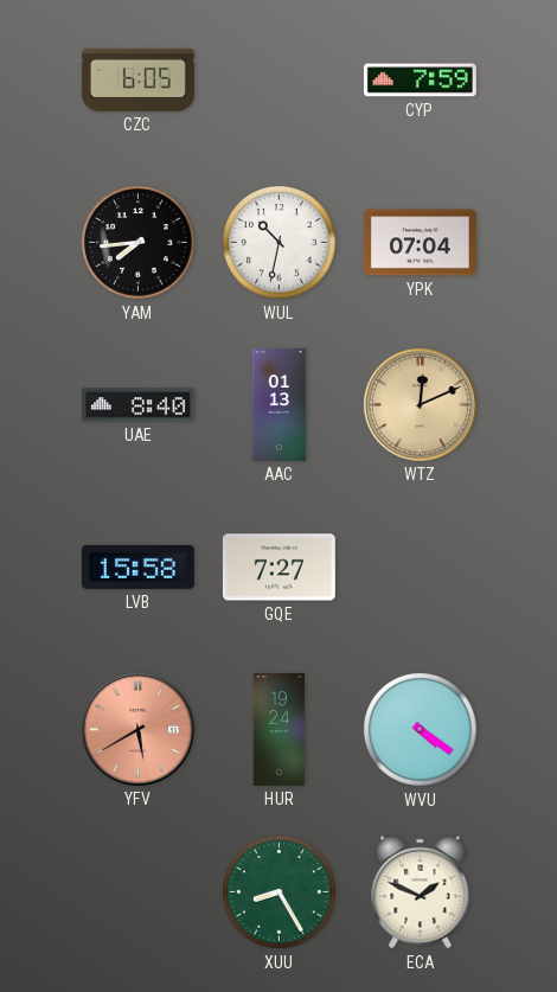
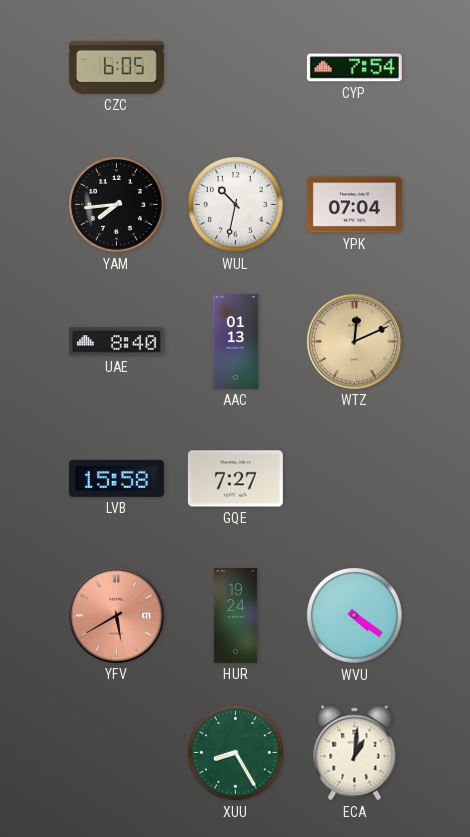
CYP: 7:59 -> 7:54 (354, 68)
ECA: 1:49 -> 1:01 (355, 753)
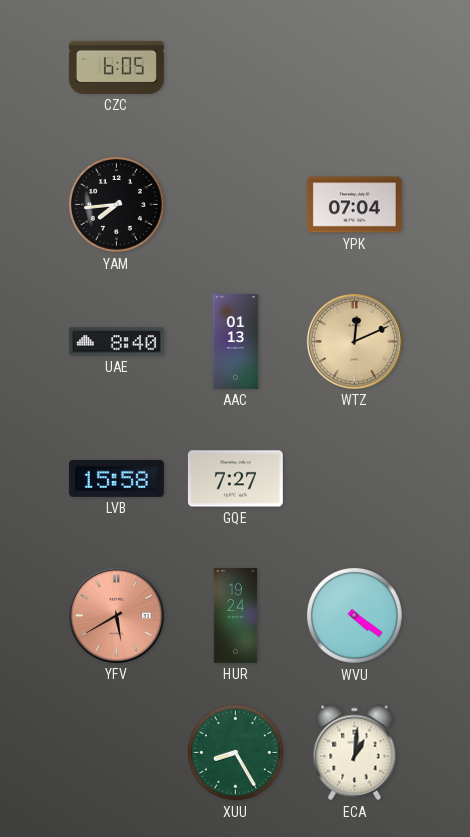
CYP: 7:54 -> none (354, 68)
WUL: 10:32 -> none (236, 205)
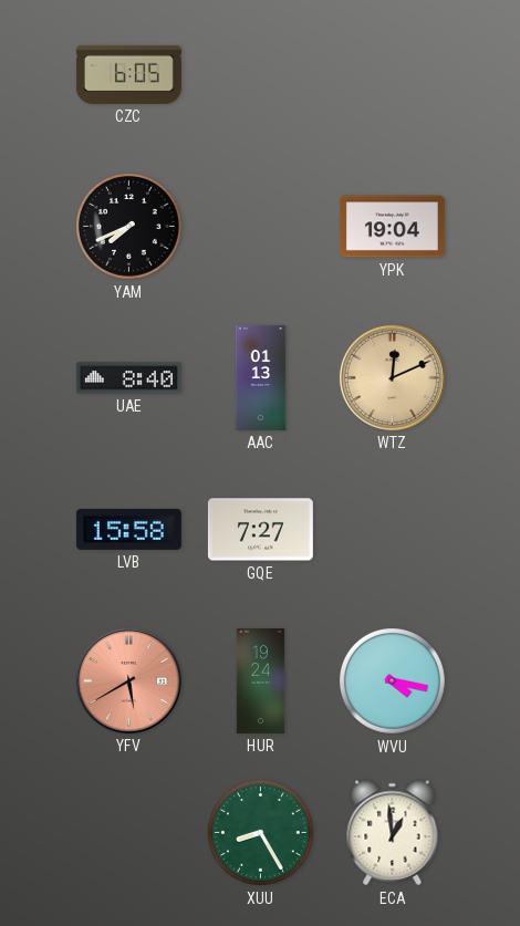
YAM: 7:44 -> 7:41 (129, 227)
YPK: 07:04 -> 19:04 (392, 227)
WVU: 4:21 -> 4:17 (393, 682)
ECA: 1:01 -> 12:59 (393, 833)
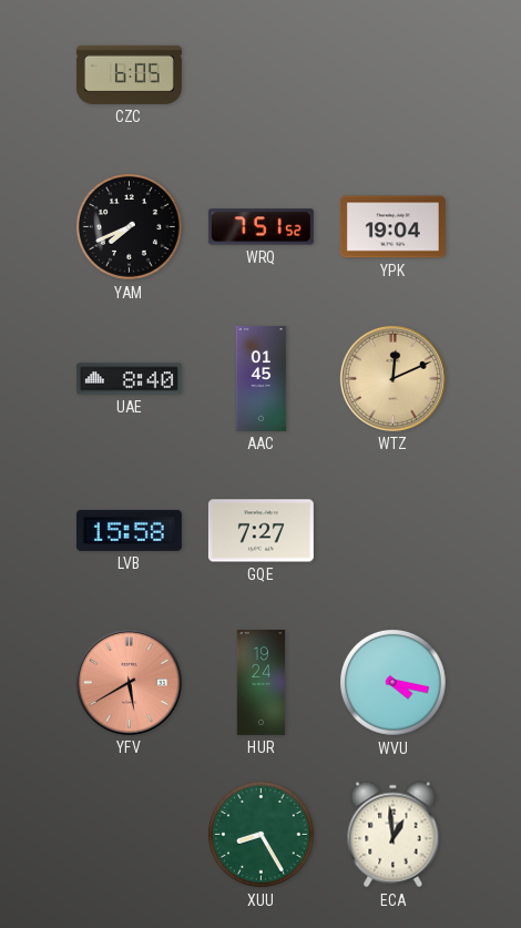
WRQ: none -> 7:51 (260, 227)
AAC: 01:13 -> 01:45 (262, 378)
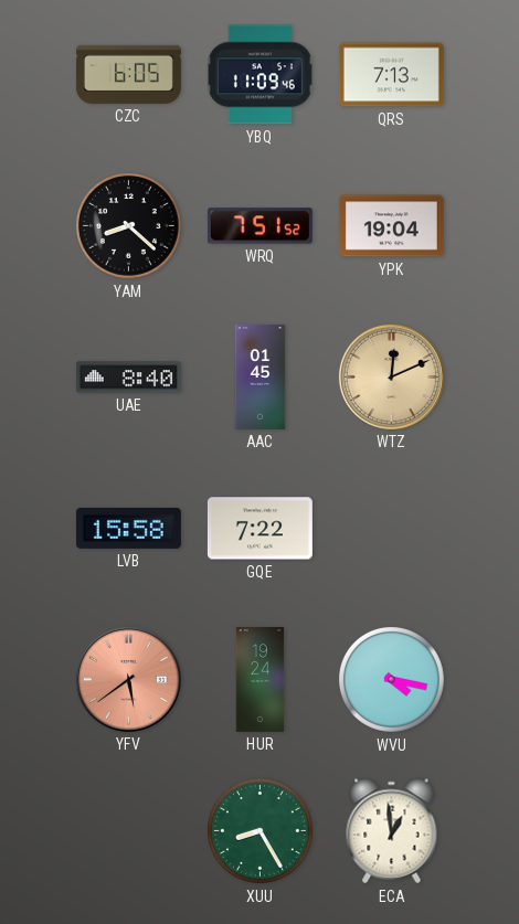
YBQ: none -> 11:09 (259, 75)
QRS: none -> 7:13 (391, 75)
YAM: 7:41 -> 8:22 (129, 226)
GQE: 7:27 -> 7:22 (259, 529)
YFV: 5:40 -> 5:39 (128, 679)
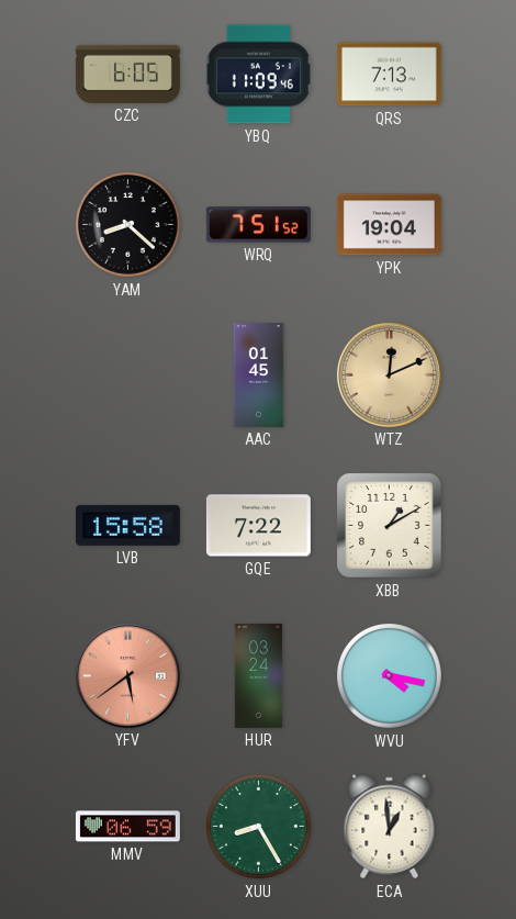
UAE: 8:40 -> none (128, 378)
XBB: none -> 1:10 (390, 526)
HUR: 19:24 -> 03:24 (259, 675)
MMV: none -> 06:59 (127, 827)
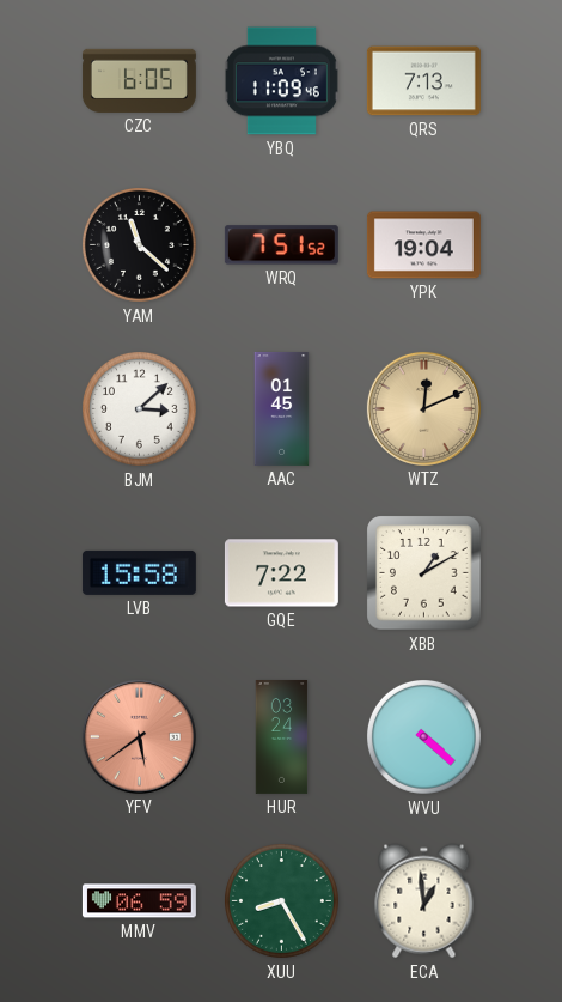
YAM: 8:22 -> 11:22 (140, 245)
BJM: none -> 3:08 (140, 409)
WVU: 4:17 -> 4:22 (424, 737)
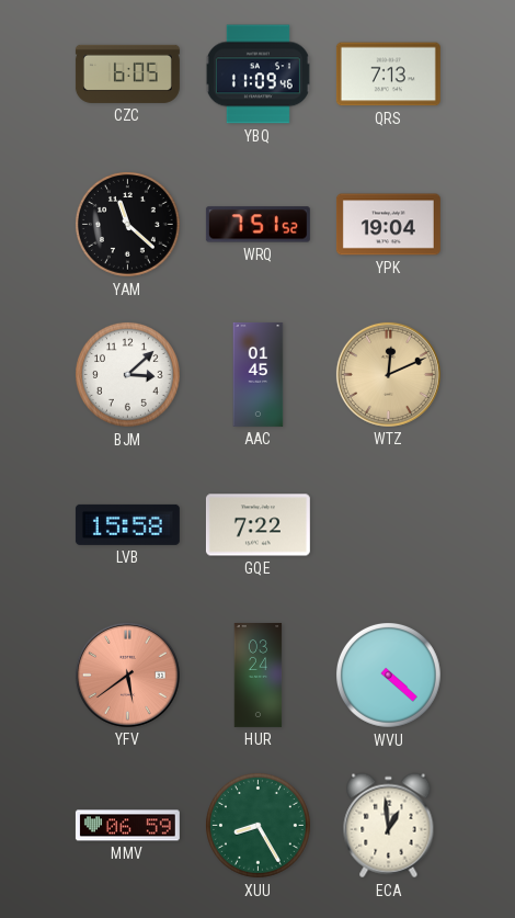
XBB: 1:10 -> none (424, 573)
